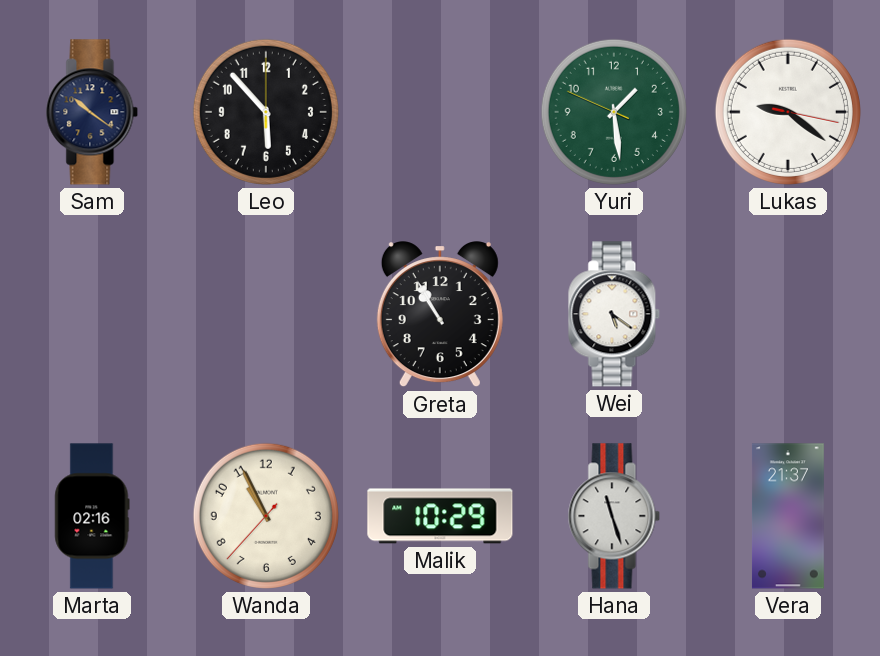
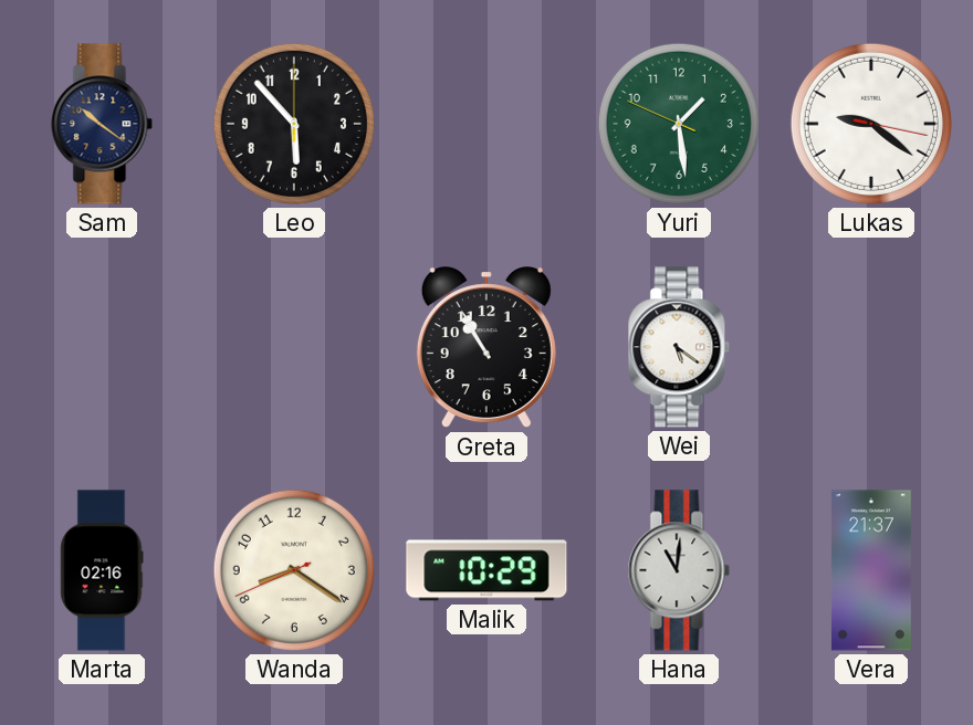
Wanda: 10:55 -> 8:20 (294, 570)
Hana: 11:27 -> 11:01 (679, 570)
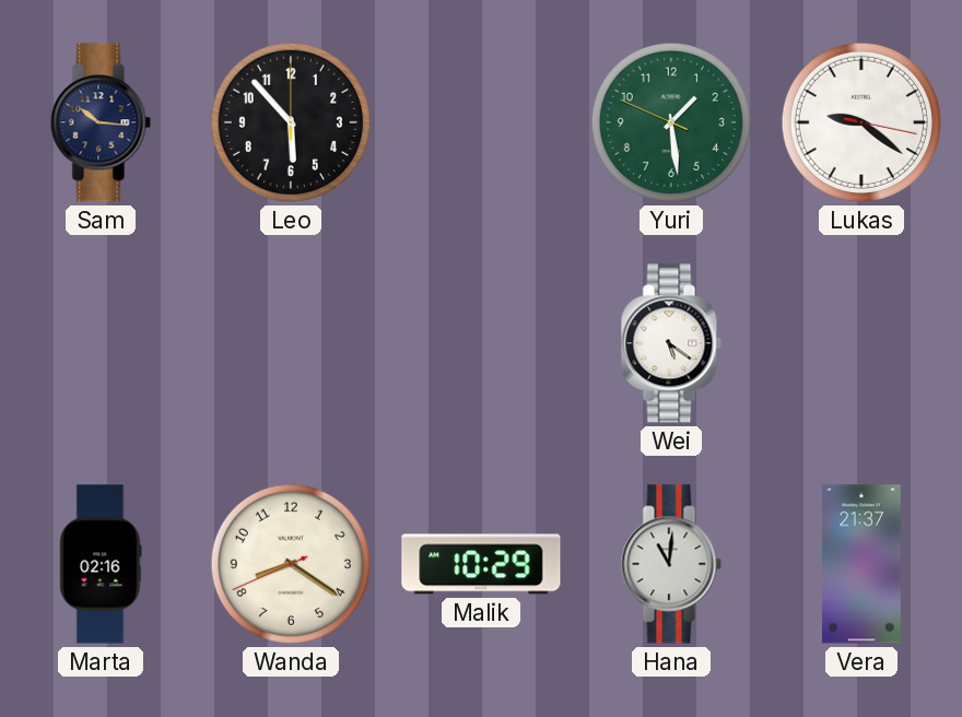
Sam: 10:21 -> 10:16 (101, 122)
Greta: 10:55 -> none (486, 348)
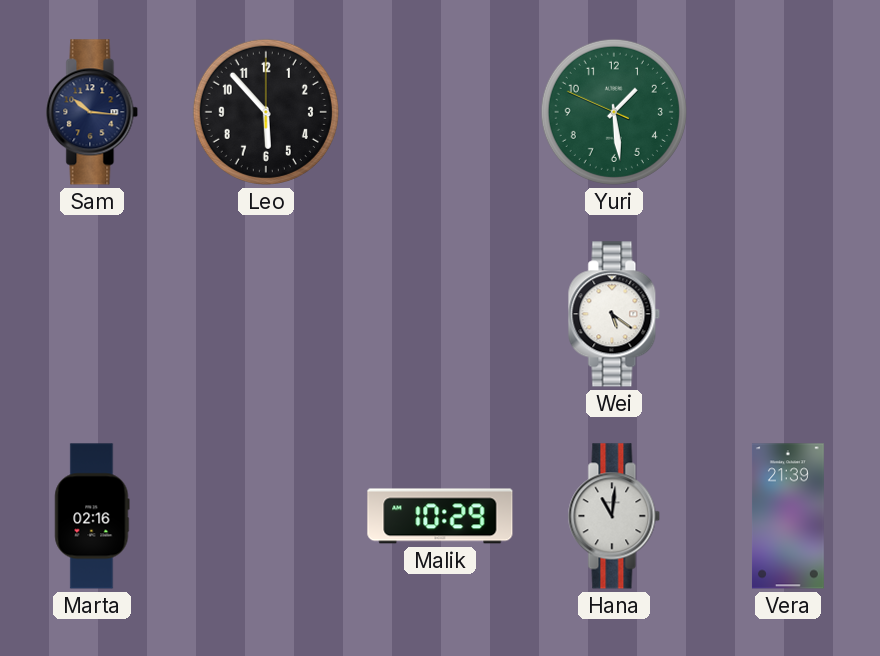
Lukas: 9:21 -> none (861, 122)
Wanda: 8:20 -> none (291, 564)
Vera: 21:37 -> 21:39 (788, 516)
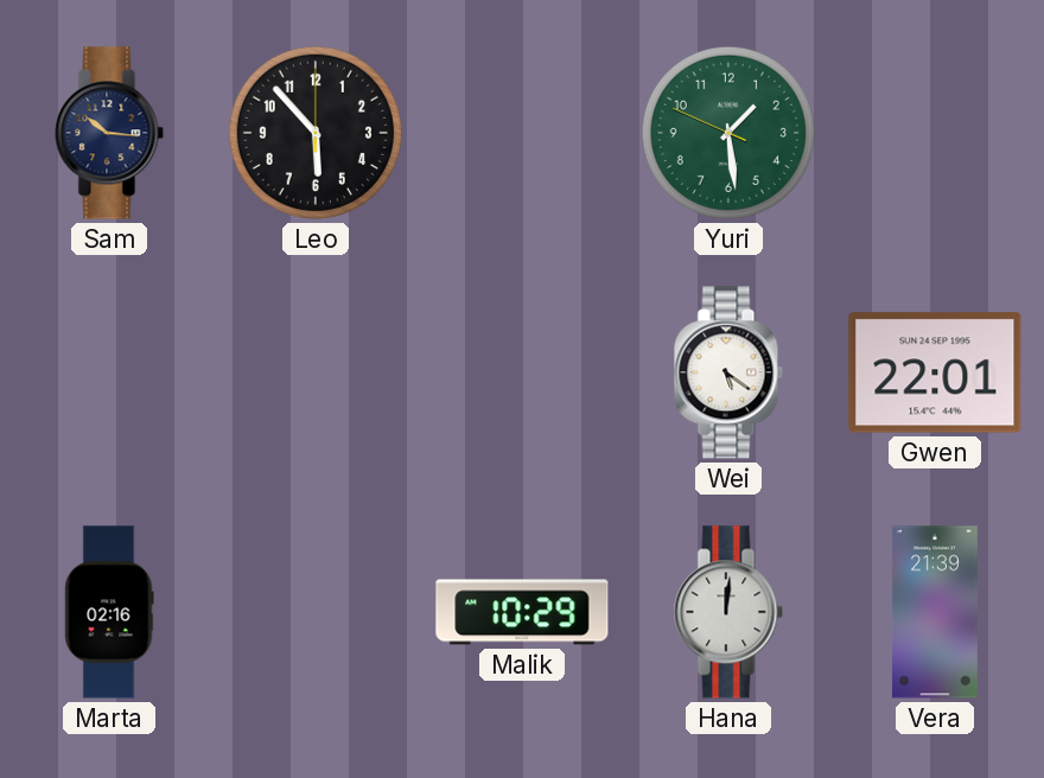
Gwen: none -> 22:01 (935, 372)
Hana: 11:01 -> 12:01 (728, 612)
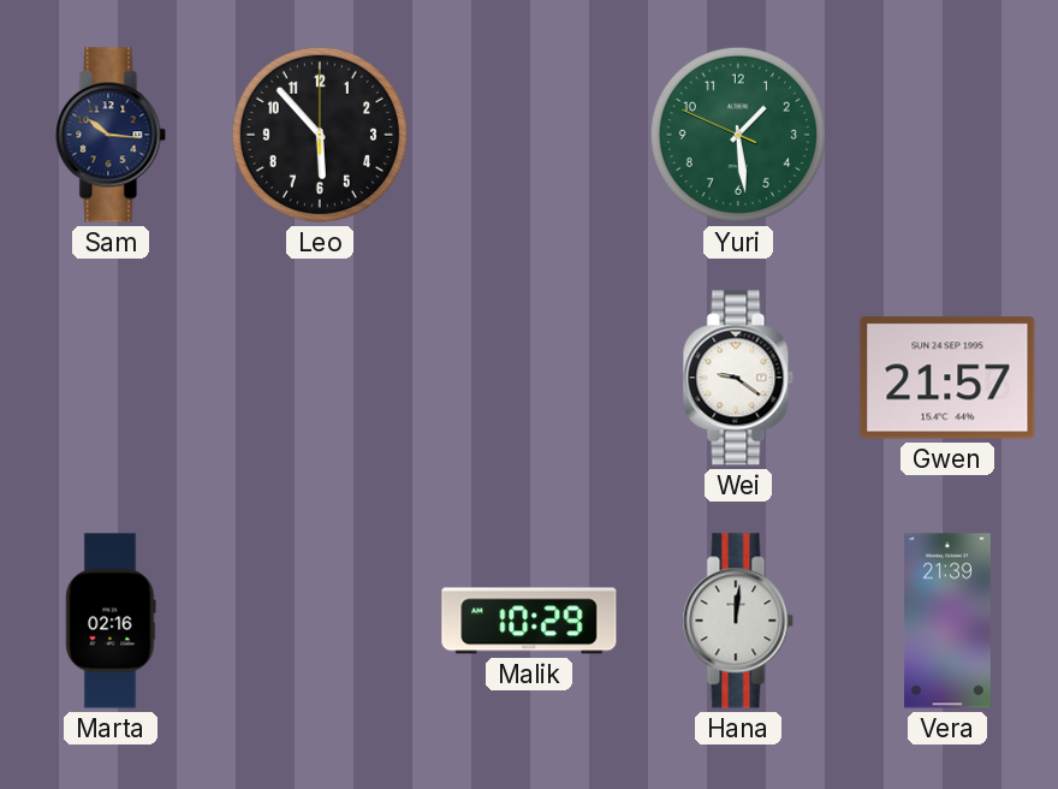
Wei: 5:21 -> 9:21 (738, 378)
Gwen: 22:01 -> 21:57 (947, 378)
